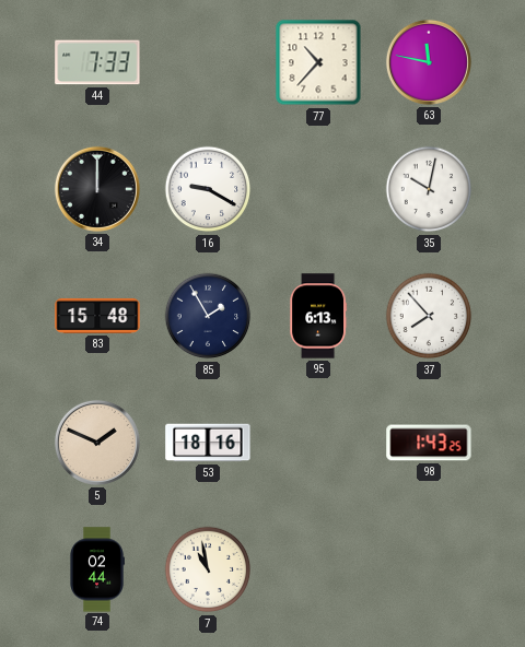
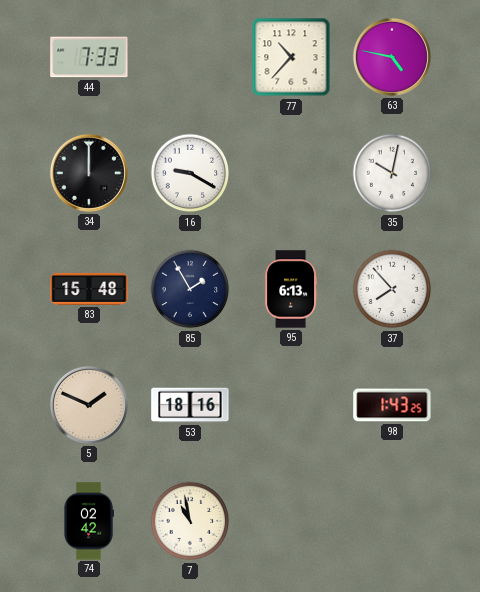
63: 11:47 -> 4:47 (392, 57)
74: 02:44 -> 02:42 (89, 521)
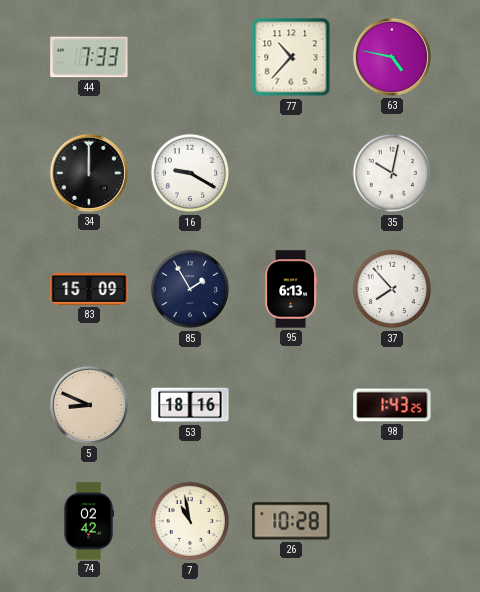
83: 15:48 -> 15:09 (89, 289)
5: 1:49 -> 8:49 (89, 405)
26: none -> 10:28 (291, 521)
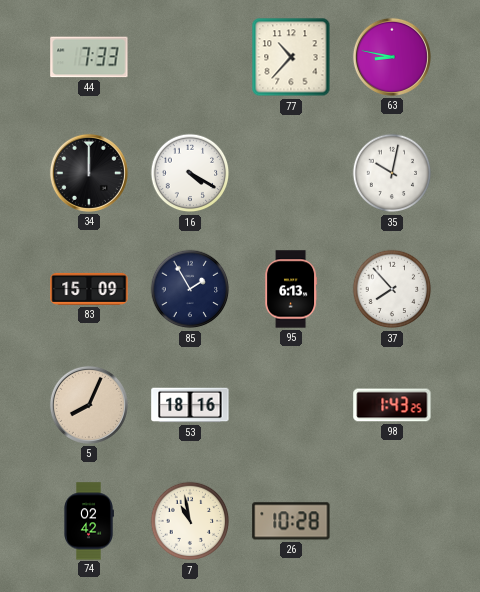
63: 4:47 -> 8:47 (392, 57)
16: 9:20 -> 4:20 (190, 173)
5: 8:49 -> 8:04 (89, 405)
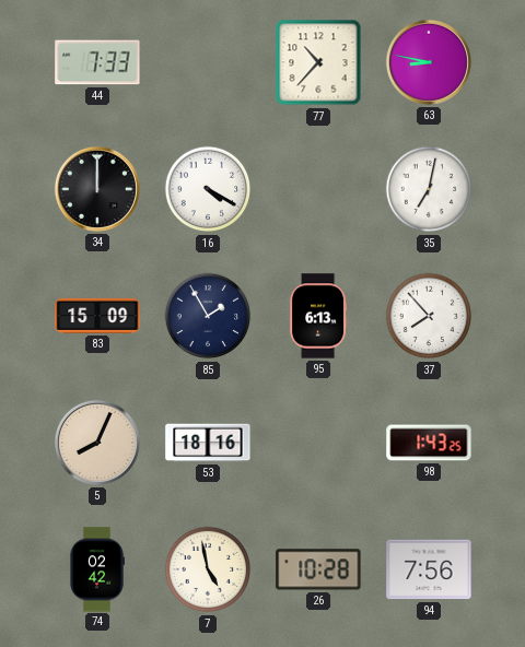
35: 10:02 -> 7:02 (429, 189)
7: 10:58 -> 4:58 (208, 569)
94: none -> 7:56 (429, 569)
